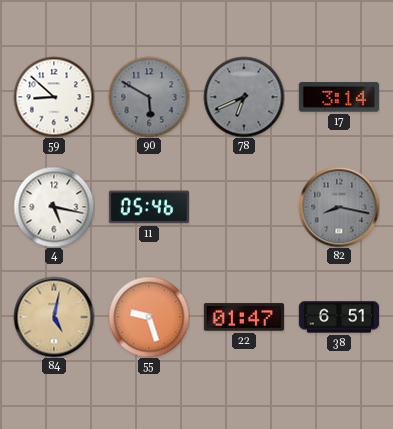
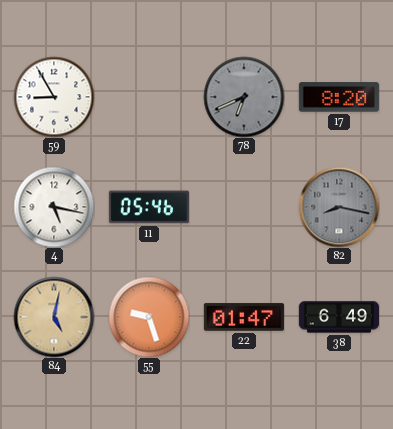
59: 8:52 -> 8:55 (54, 97)
90: 5:50 -> none (149, 97)
17: 3:14 -> 8:20 (339, 97)
38: 6:51 -> 6:49 (339, 317)
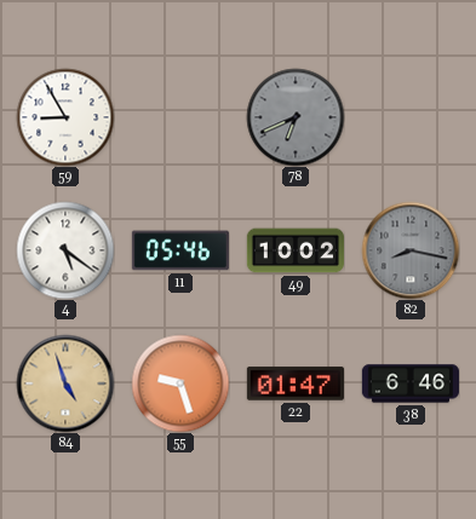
17: 8:20 -> none (339, 97)
4: 5:17 -> 5:21 (65, 250)
49: none -> 10:02 (296, 250)
84: 5:02 -> 4:57 (65, 384)
38: 6:49 -> 6:46 (411, 384)
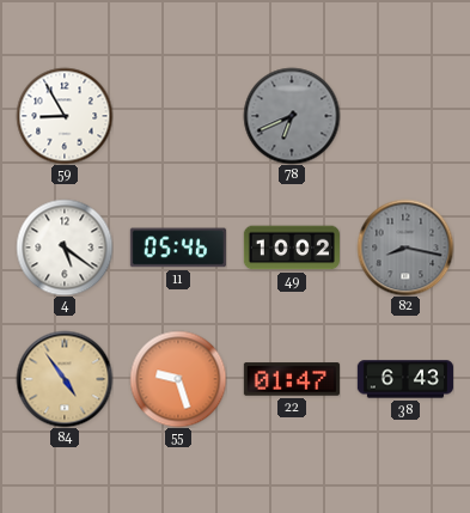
84: 4:57 -> 4:54 (65, 379)
38: 6:46 -> 6:43 (405, 379)
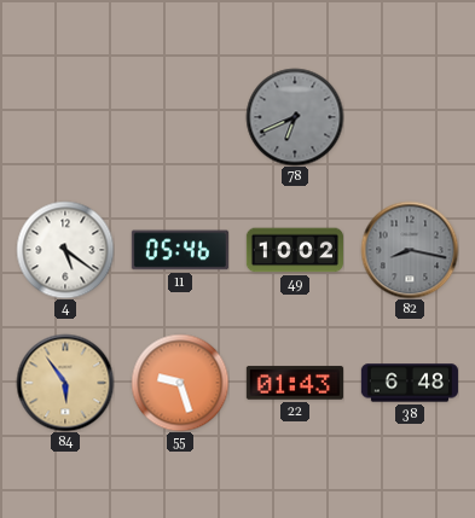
59: 8:55 -> none (65, 116)
84: 4:54 -> 5:54 (65, 383)
22: 01:47 -> 01:43 (295, 383)
38: 6:43 -> 6:48 (410, 383)
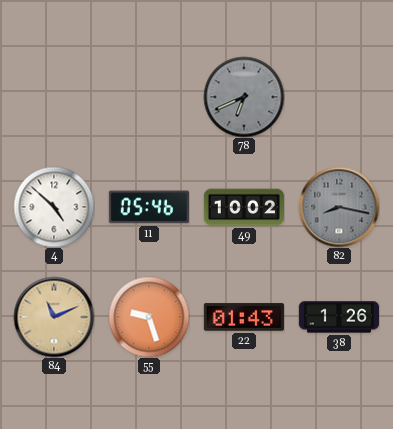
4: 5:21 -> 4:52 (54, 207)
84: 5:54 -> 11:11 (54, 317)
38: 6:48 -> 1:26 (339, 317)
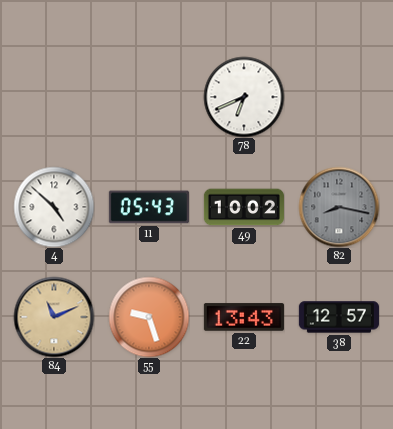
78 dial: grey -> white (244, 97)
11: 05:46 -> 05:43 (149, 207)
22: 01:43 -> 13:43 (244, 317)
38: 1:26 -> 12:57 (339, 317)
